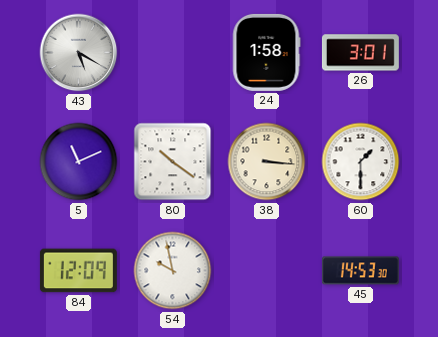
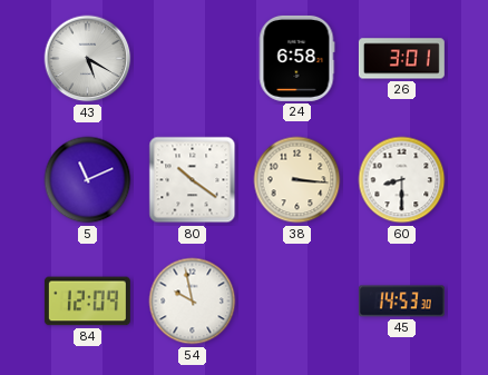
24: 1:58 -> 6:58 (296, 58)
60: 1:30 -> 8:30 (402, 180)
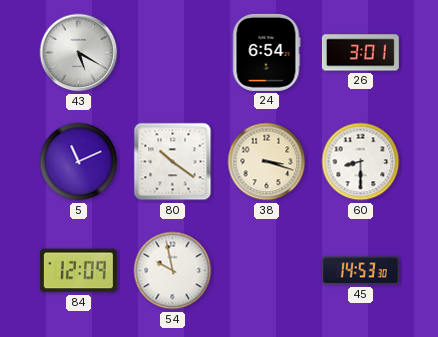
24: 6:58 -> 6:54 (266, 52)
38: 3:16 -> 3:18 (267, 162)
